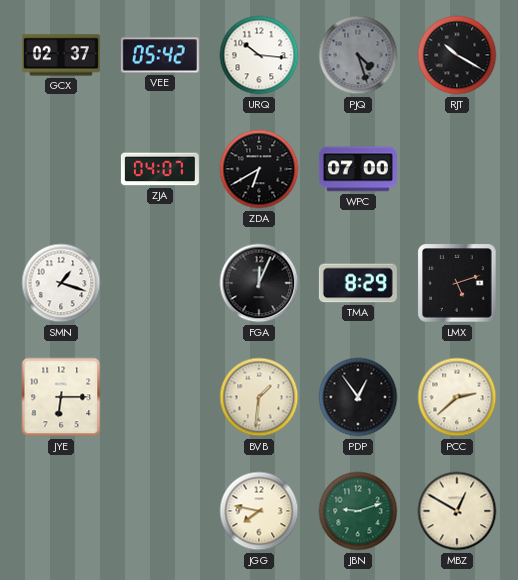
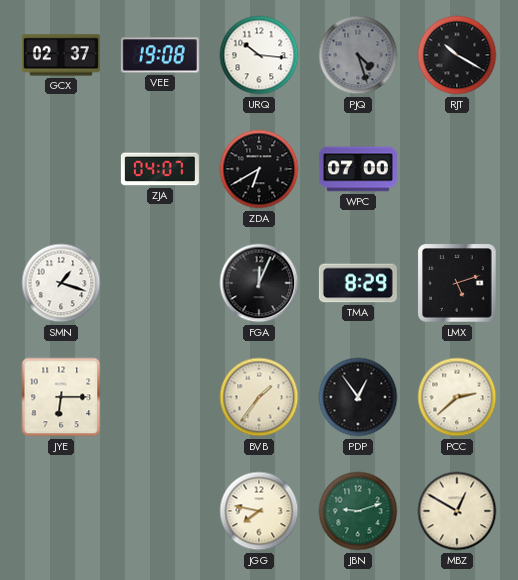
VEE: 05:42 -> 19:08 (160, 55)
BVB: 1:31 -> 1:36 (259, 397)
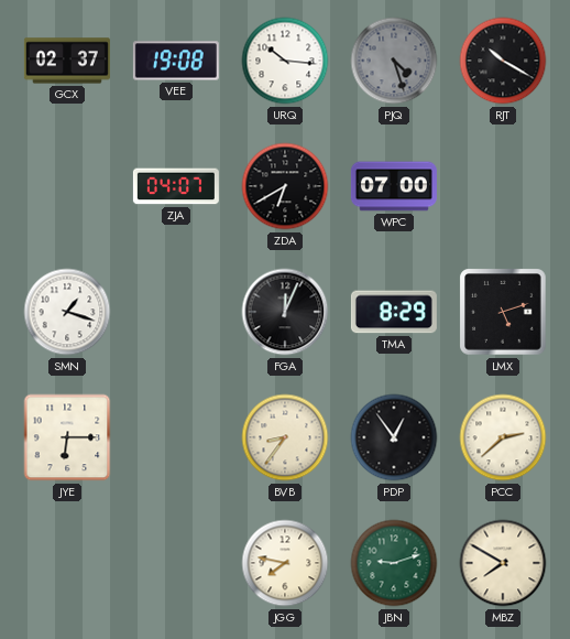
BVB: 1:36 -> 8:36 (285, 437)
MBZ: 12:50 -> 7:50 (503, 563)
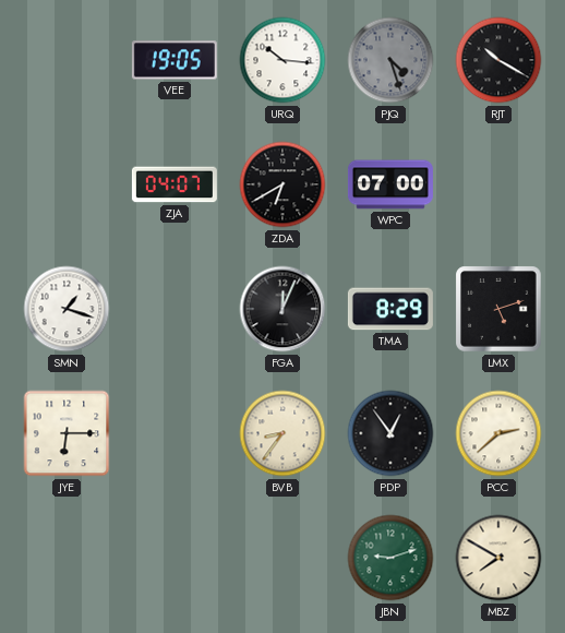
GCX: 02:37 -> none (67, 61)
VEE: 19:08 -> 19:05 (175, 60)
JGG: 7:47 -> none (285, 563)
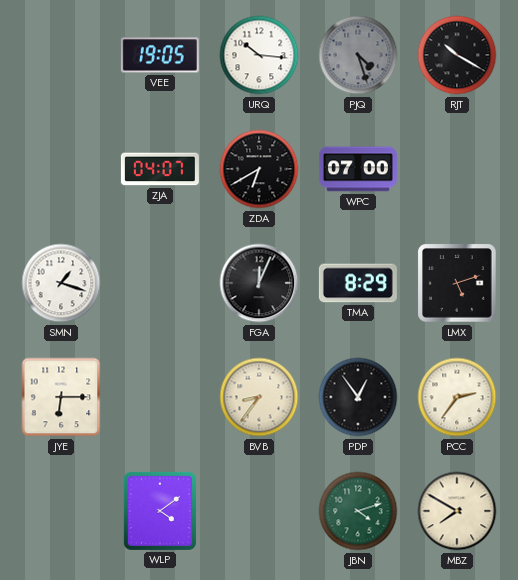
PCC: 2:38 -> 2:36 (457, 397)
WLP: none -> 4:09 (160, 511)
JBN: 9:12 -> 4:12 (358, 511)
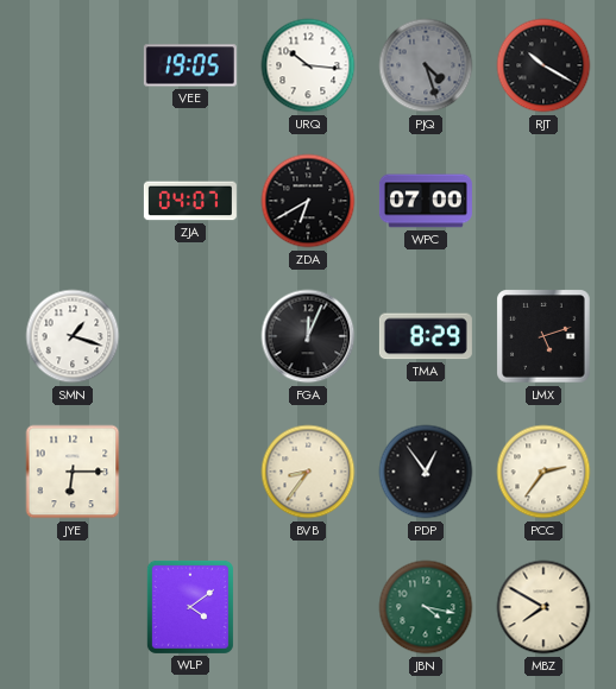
JBN: 4:12 -> 4:17 (426, 607)
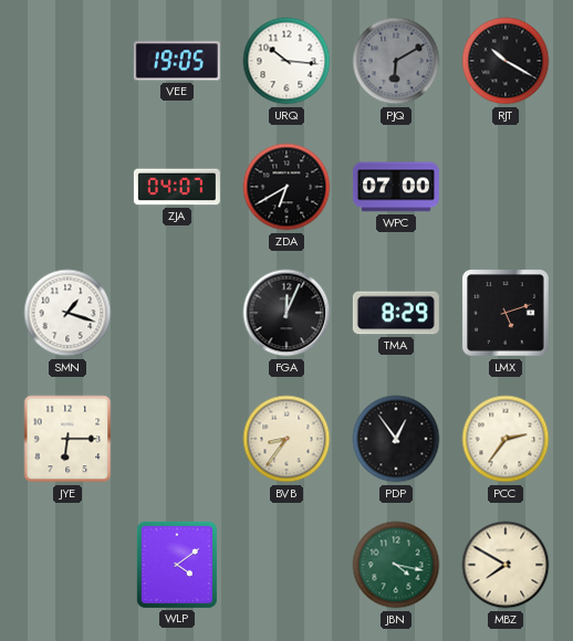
PJQ: 4:27 -> 6:10 (396, 61)
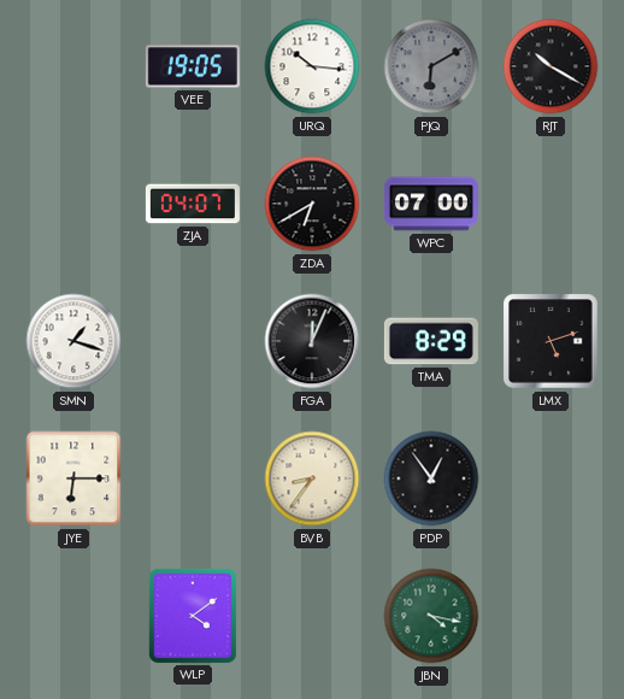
PCC: 2:36 -> none (506, 439)
MBZ: 7:50 -> none (506, 565)
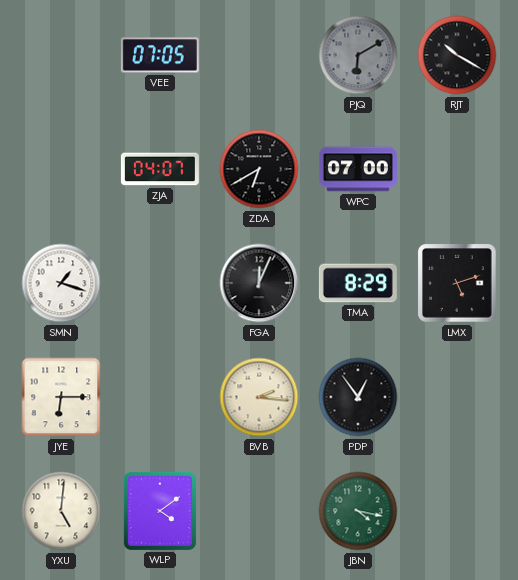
VEE: 19:05 -> 07:05 (160, 55)
URQ: 10:16 -> none (312, 66)
BVB: 8:36 -> 2:16 (259, 397)
YXU: none -> 5:01 (61, 511)
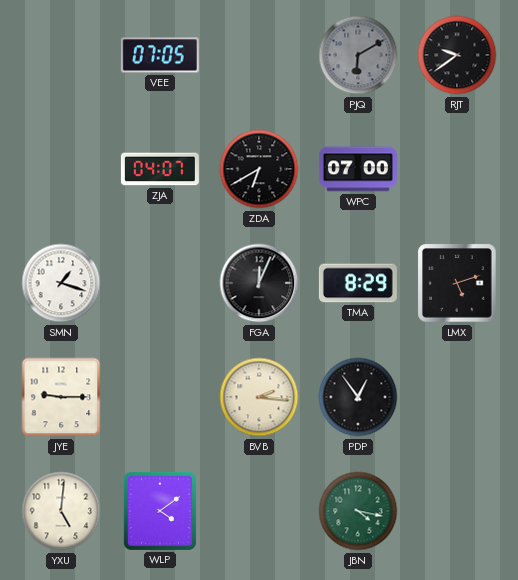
RJT: 10:20 -> 9:39 (457, 55)
JYE: 6:15 -> 9:15 (61, 397)
